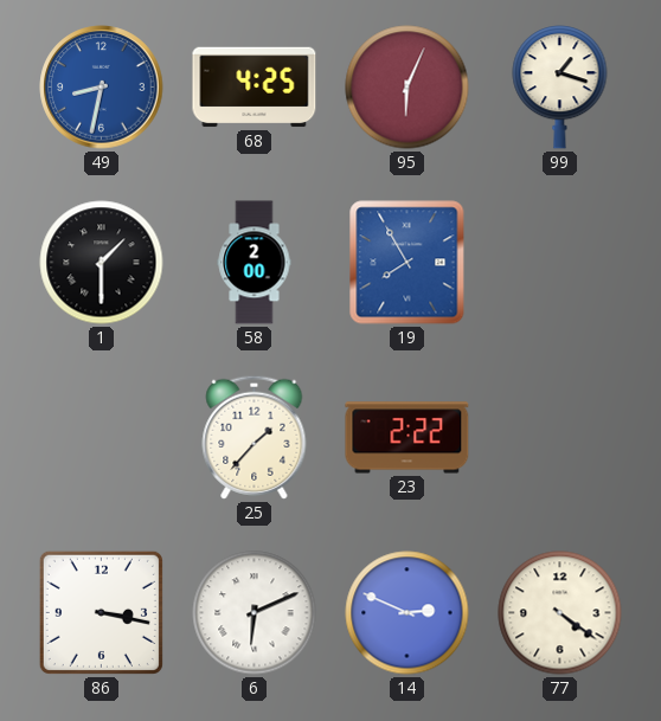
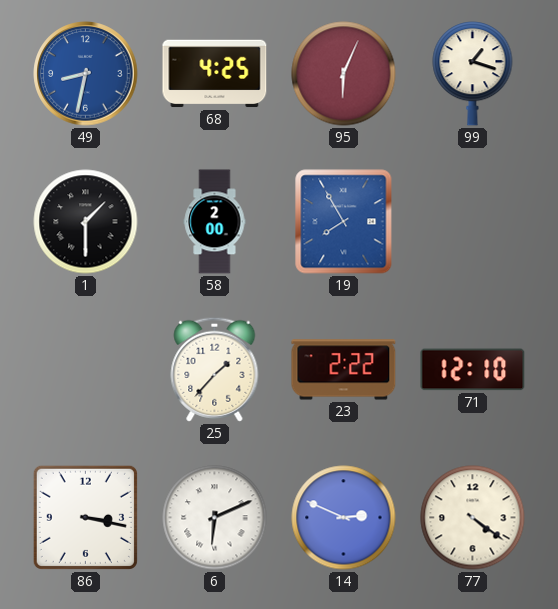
71: none -> 12:10 (473, 370)
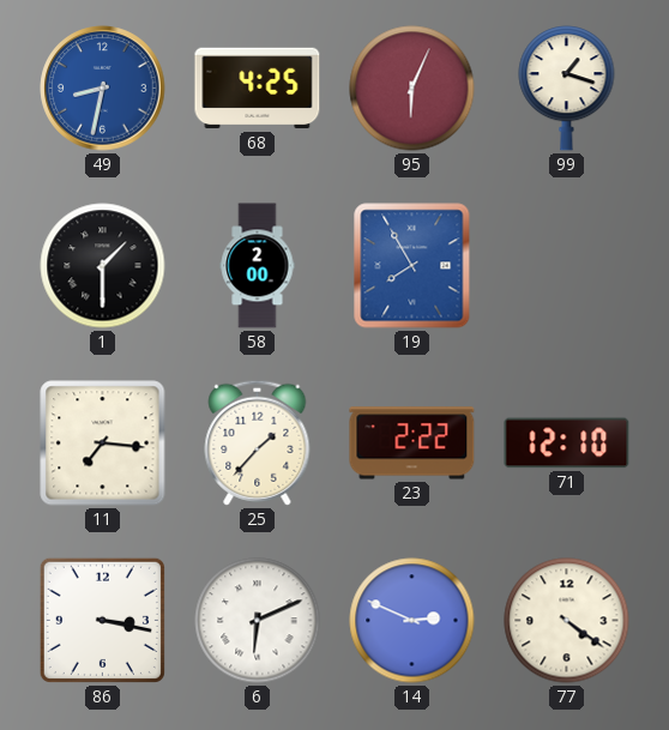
11: none -> 7:16 (103, 444)
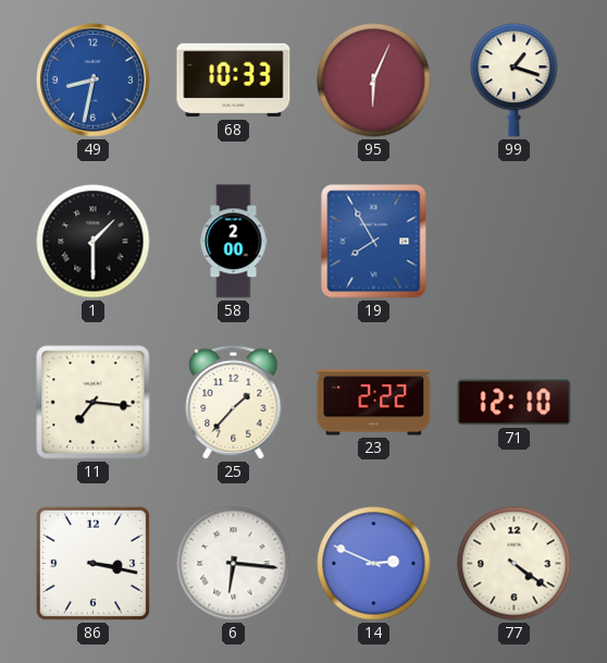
68: 4:25 -> 10:33 (234, 81)
6: 6:11 -> 6:16 (234, 564)
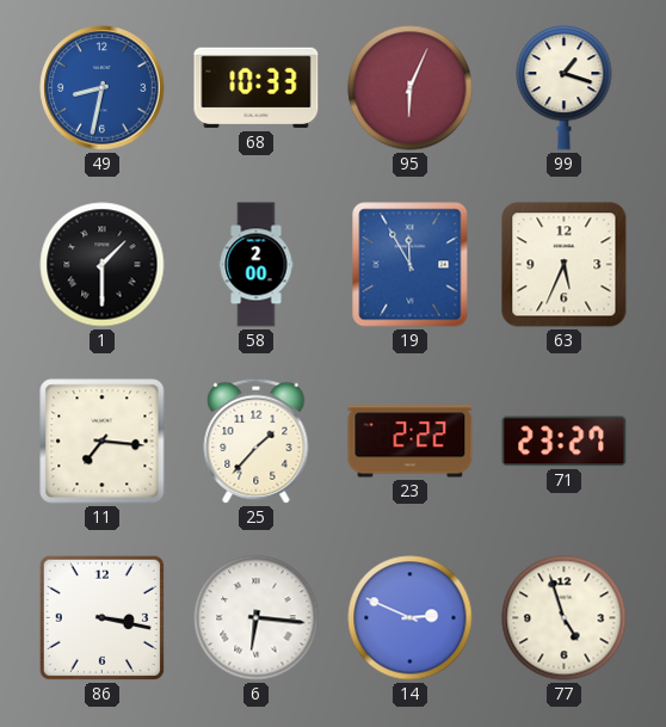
19: 7:55 -> 11:55 (411, 265)
63: none -> 5:34 (565, 265)
71: 12:10 -> 23:27 (565, 442)
77: 4:21 -> 4:57 (565, 618)
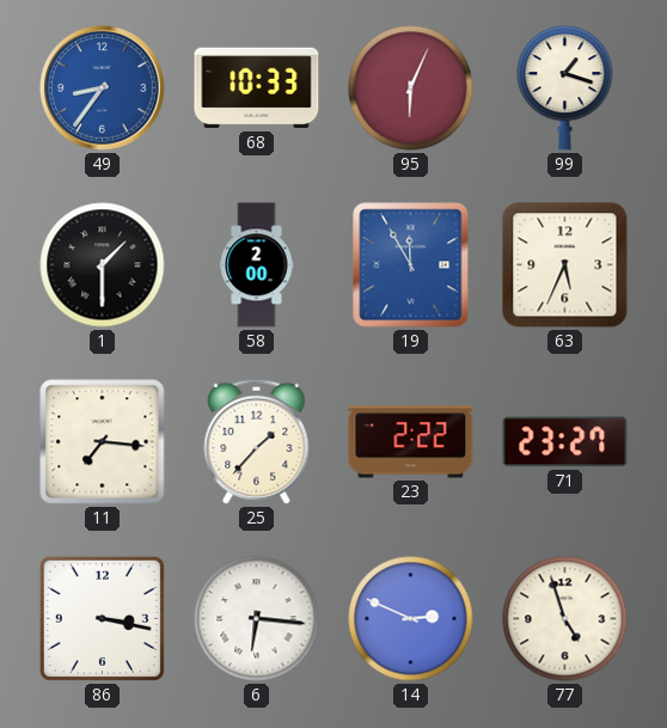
49: 8:32 -> 8:36 (103, 88)
